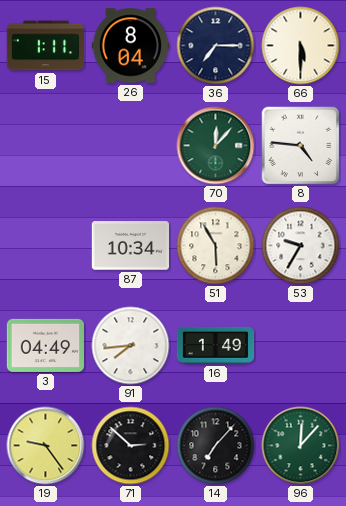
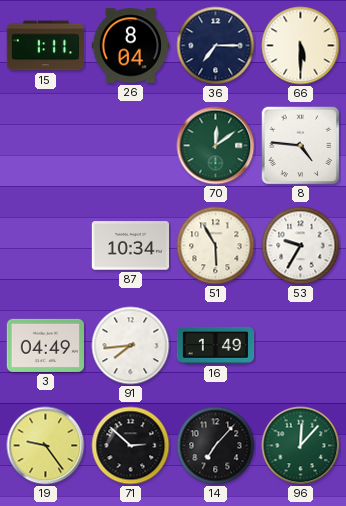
70: 12:07 -> 12:09 (216, 146)
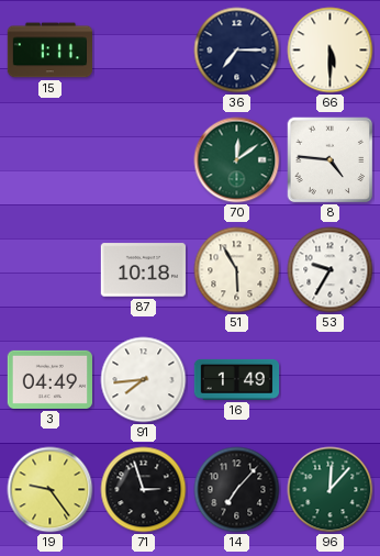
26: 8:04 -> none (130, 46)
87: 10:34 -> 10:18 (143, 270)
71: 2:52 -> 2:57 (144, 490)
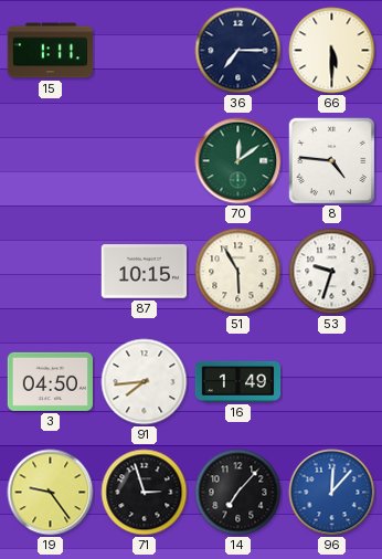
87: 10:18 -> 10:15 (144, 272)
53: 9:35 -> 9:33 (332, 272)
3: 04:49 -> 04:50 (50, 381)
96 dial: green -> blue (332, 493)
